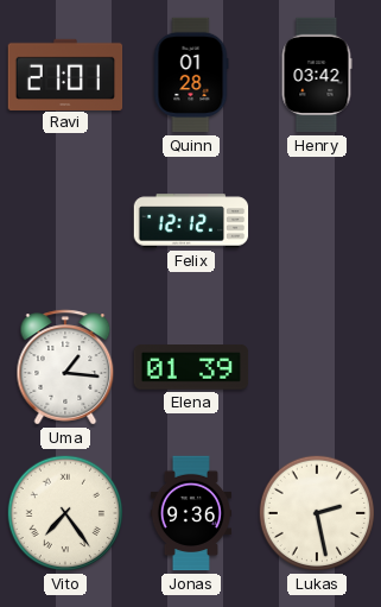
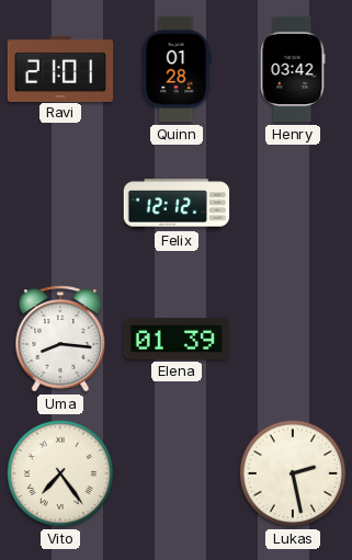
Uma: 1:16 -> 8:16 (60, 339)
Jonas: 9:36 -> none (191, 513)
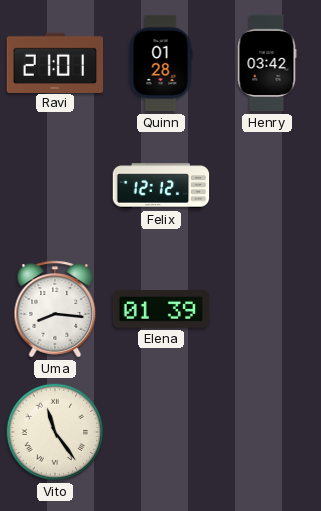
Vito: 7:24 -> 11:24 (55, 432)
Lukas: 2:28 -> none (293, 473)
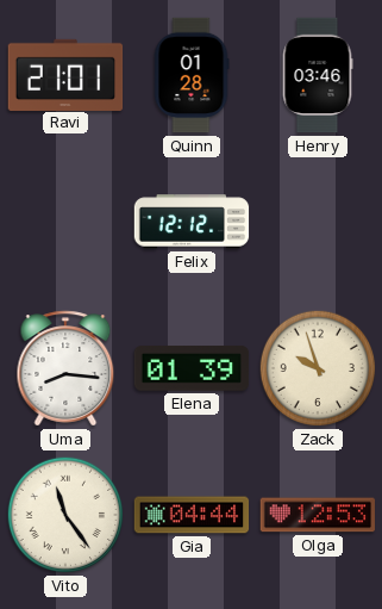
Henry: 03:42 -> 03:46 (318, 75)
Zack: none -> 9:57 (318, 368)
Gia: none -> 04:44 (192, 515)
Olga: none -> 12:53 (318, 515)
